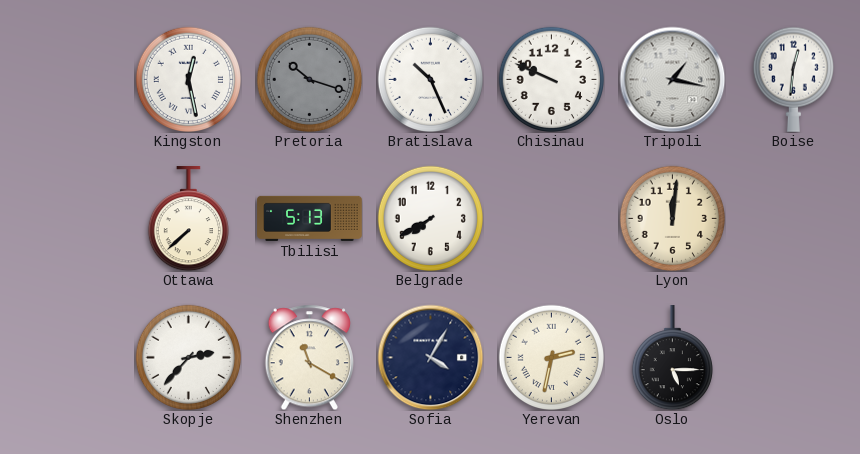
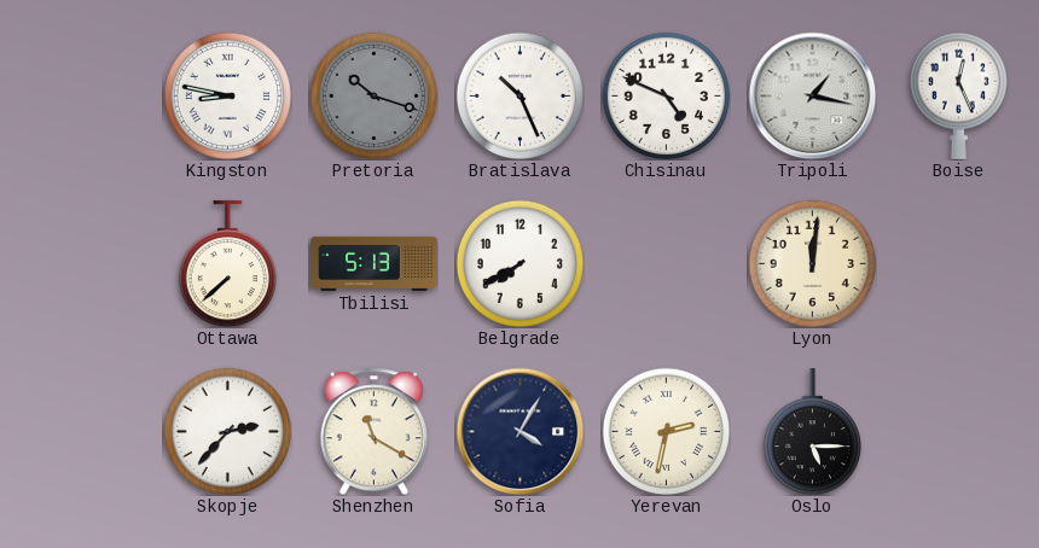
Kingston: 12:28 -> 8:47 (227, 95)
Chisinau: 9:49 -> 4:49 (666, 95)
Boise: 12:31 -> 12:26 (958, 95)
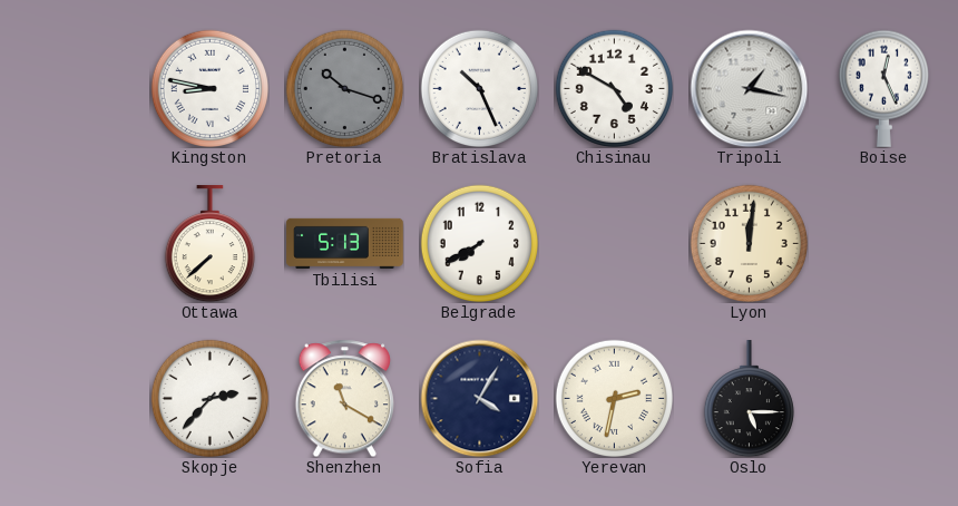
Chisinau: 4:49 -> 4:50 (614, 88)
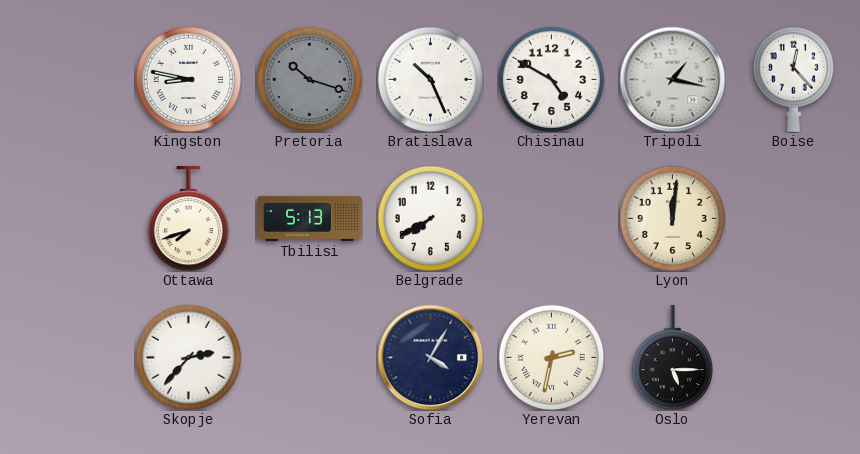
Boise: 12:26 -> 12:23 (793, 79)
Ottawa: 7:38 -> 7:42 (188, 219)
Shenzhen: 11:20 -> none (344, 398)
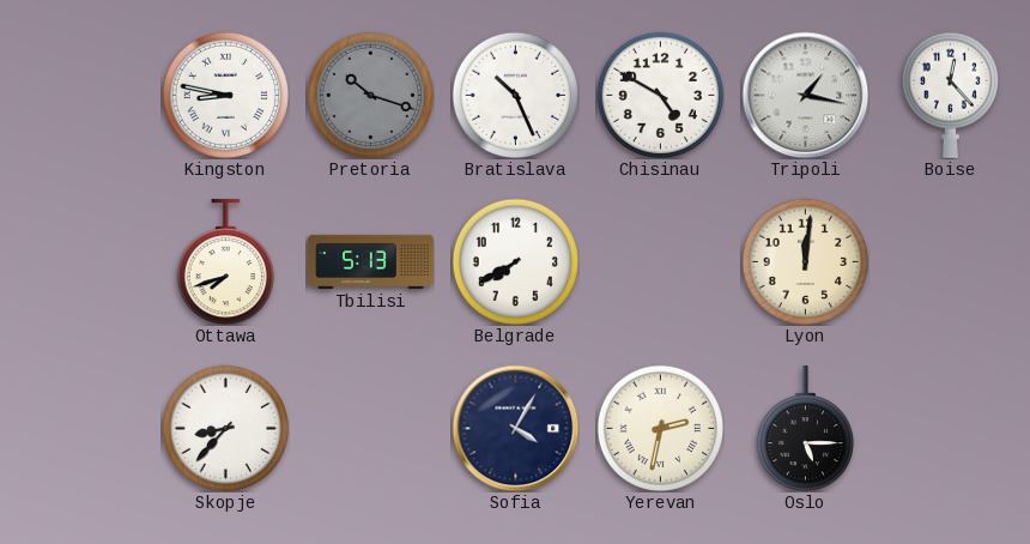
Skopje: 2:37 -> 8:37 (225, 428)
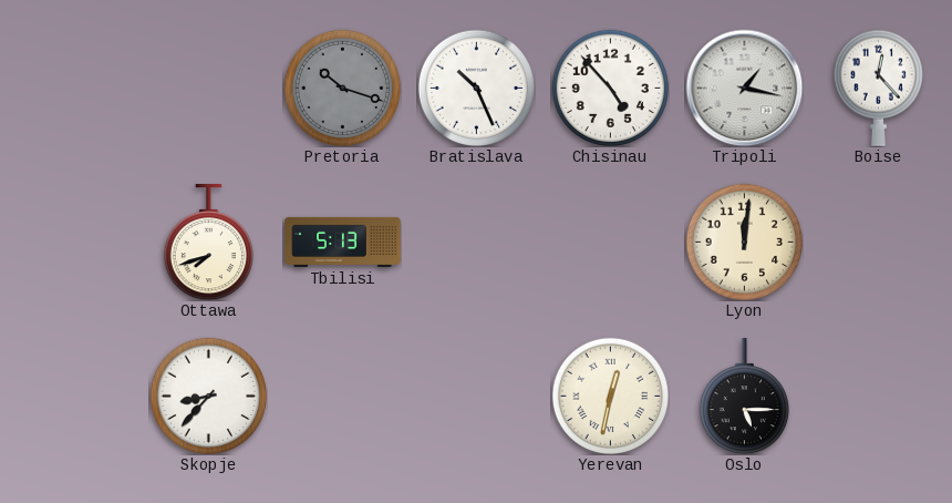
Kingston: 8:47 -> none (225, 95)
Chisinau: 4:50 -> 4:53 (610, 88)
Belgrade: 7:40 -> none (515, 261)
Sofia: 4:05 -> none (515, 428)
Yerevan: 2:32 -> 12:32 (610, 396)
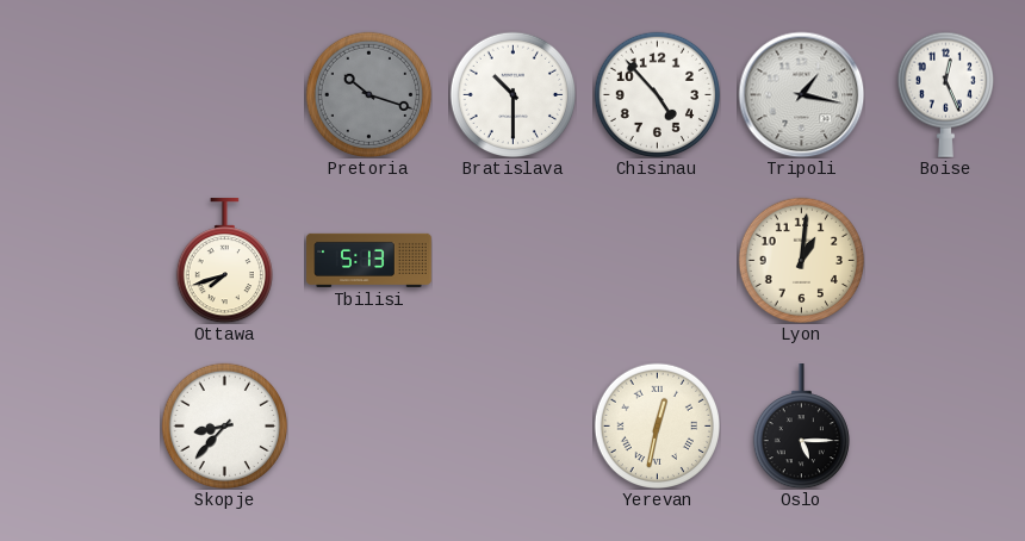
Bratislava: 10:26 -> 10:30 (512, 94)
Boise: 12:23 -> 12:26 (945, 94)
Lyon: 12:01 -> 1:01 (801, 260)
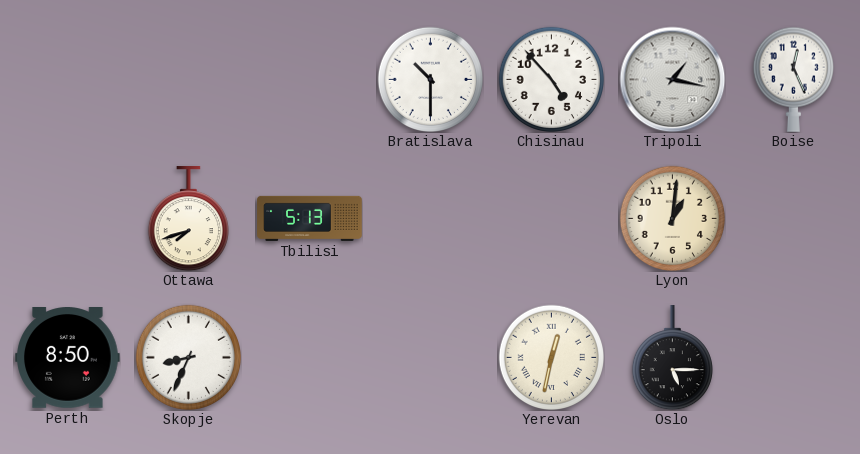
Pretoria: 10:18 -> none (368, 94)
Perth: none -> 8:50 (68, 358)
Skopje: 8:37 -> 8:34 (188, 357)
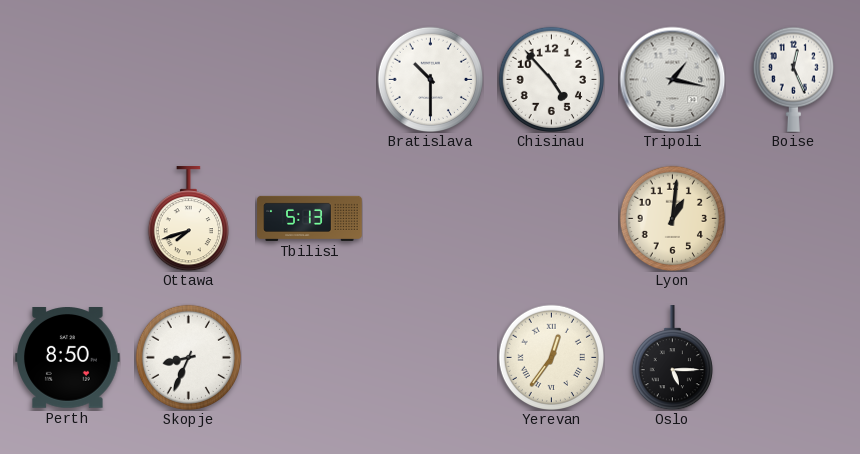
Yerevan: 12:32 -> 12:36 (551, 357)
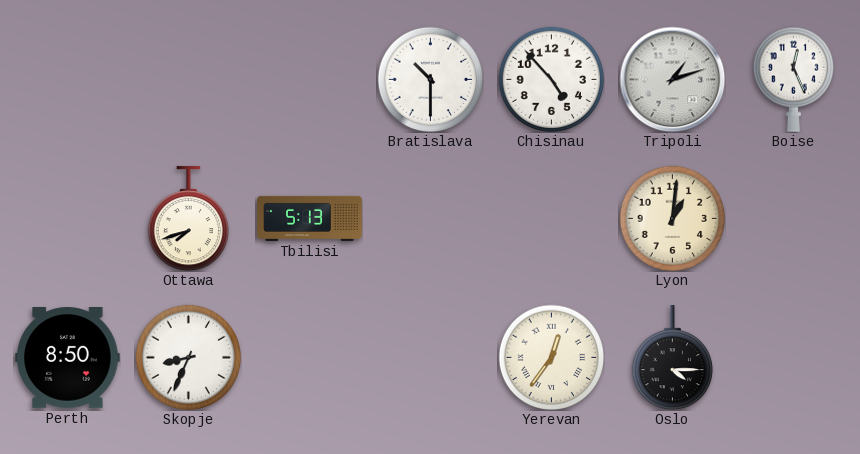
Tripoli: 1:17 -> 1:12 (672, 79)
Oslo: 5:15 -> 4:15 (672, 358)
